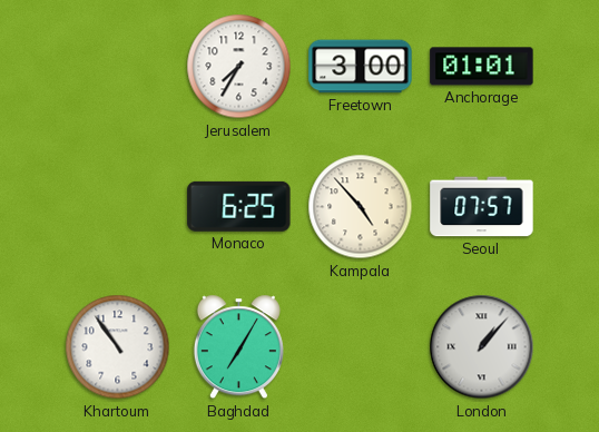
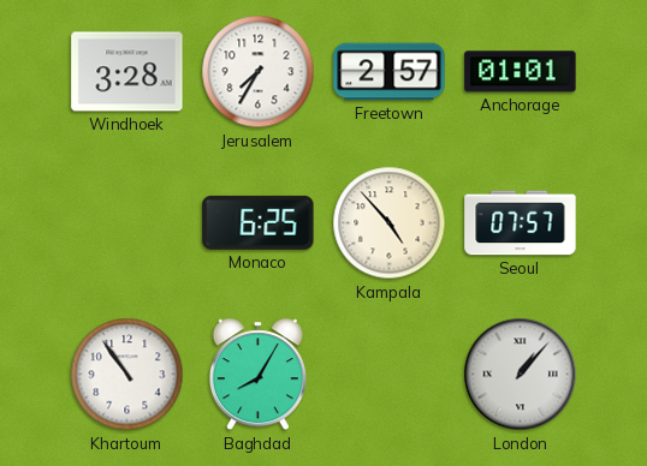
Windhoek: none -> 3:28 (127, 72)
Freetown: 3:00 -> 2:57 (390, 72)
Baghdad: 7:05 -> 8:05 (257, 375)
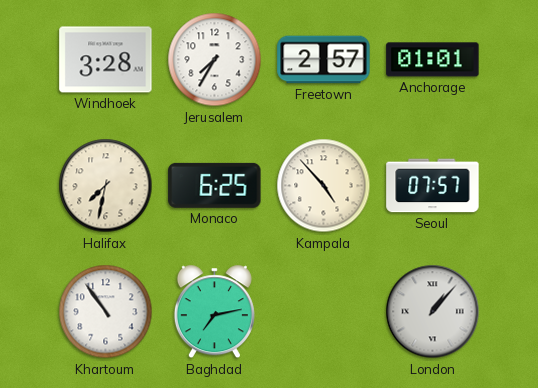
Halifax: none -> 7:32 (106, 186)
Baghdad: 8:05 -> 7:13 (214, 312)
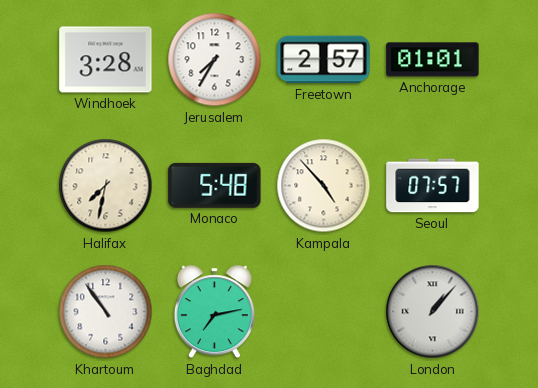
Monaco: 6:25 -> 5:48 (215, 185)
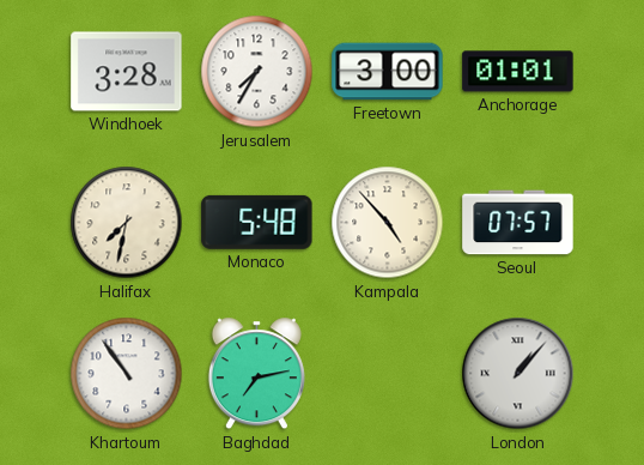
Freetown: 2:57 -> 3:00 (388, 72)
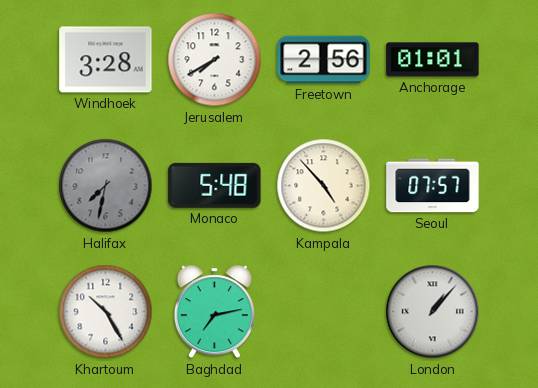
Jerusalem: 7:35 -> 7:40 (215, 60)
Freetown: 3:00 -> 2:56 (324, 60)
Halifax dial: cream -> grey (106, 186)
Khartoum: 10:54 -> 10:25 (106, 312)
